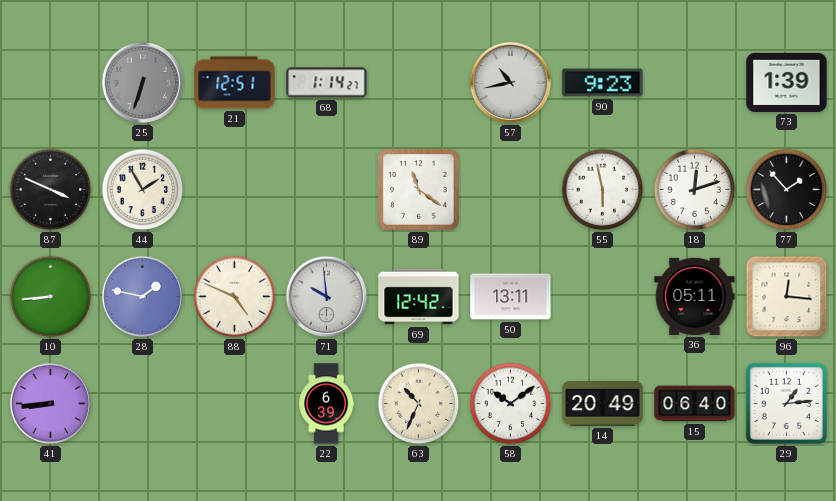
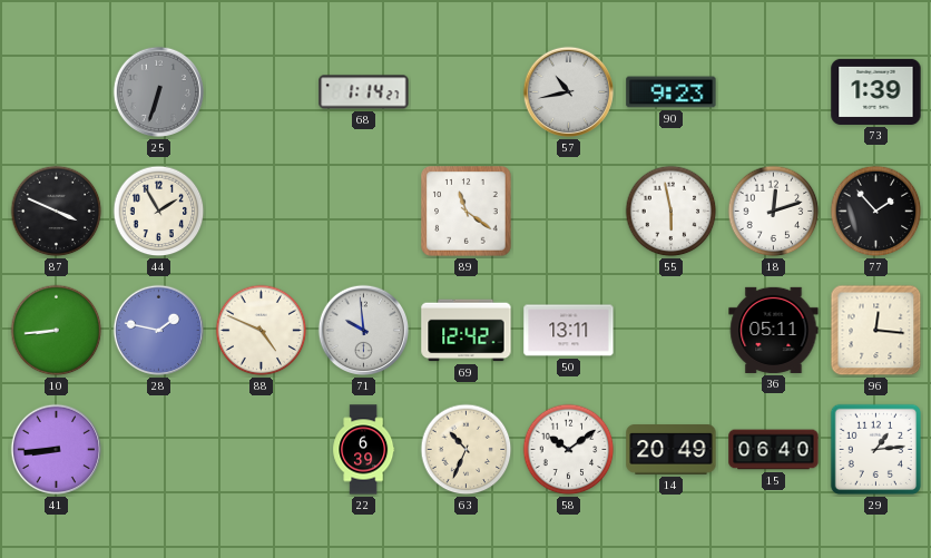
21: 12:51 -> none (235, 83)
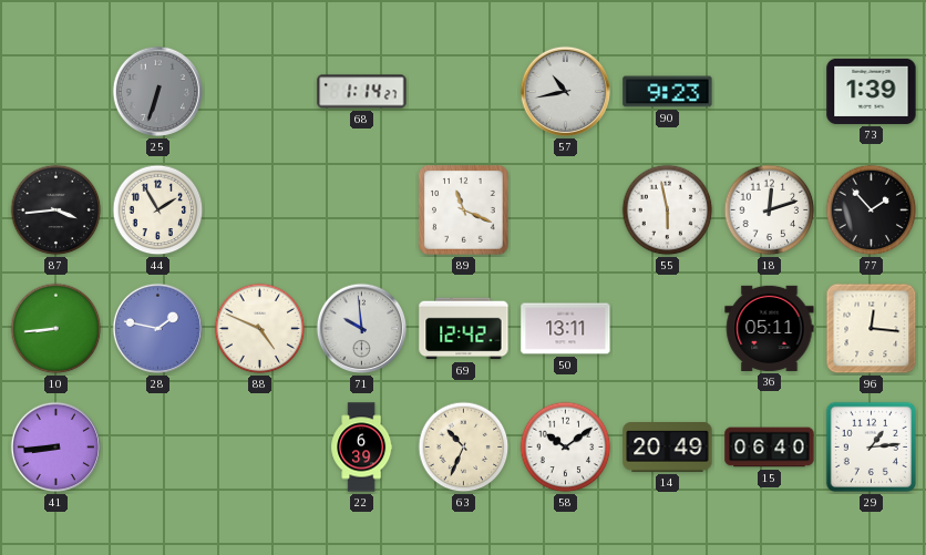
87: 3:49 -> 3:44 (56, 210)
89: 11:21 -> 11:19 (464, 210)
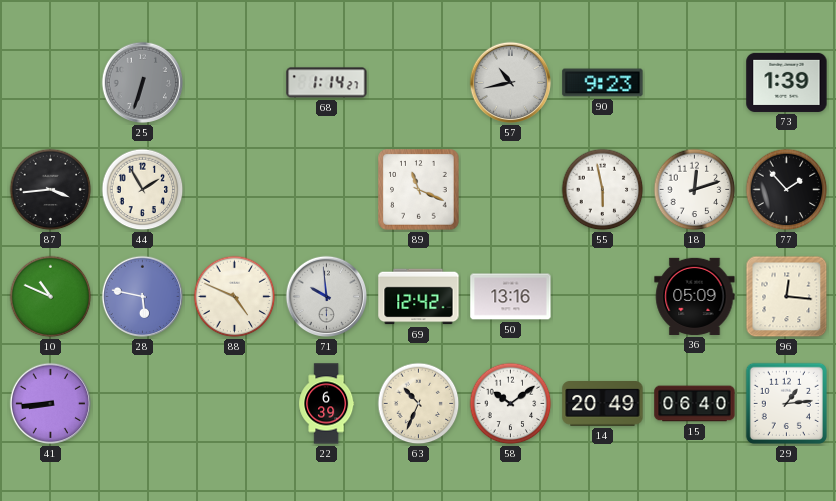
10: 8:44 -> 10:49 (51, 297)
28: 1:47 -> 5:47 (143, 297)
50: 13:11 -> 13:16 (511, 297)
36: 05:11 -> 05:09 (695, 296)
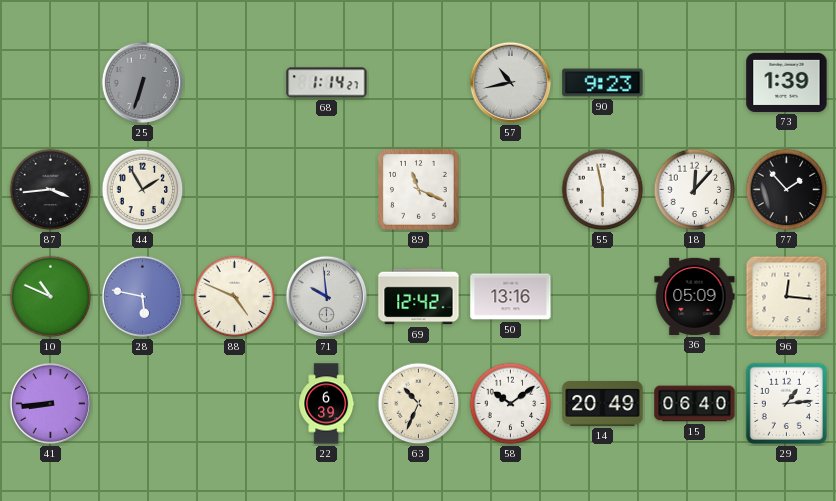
18: 12:12 -> 12:07 (695, 190)
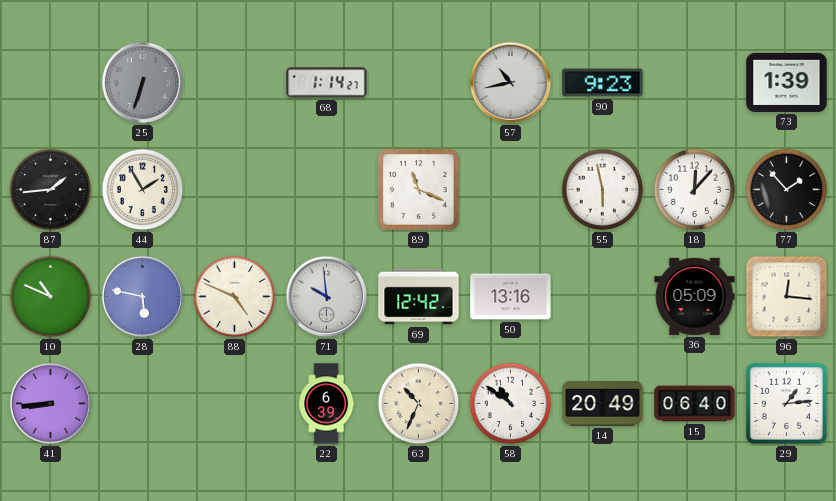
87: 3:44 -> 1:44 (51, 190)
58: 10:09 -> 10:51 (511, 404)
